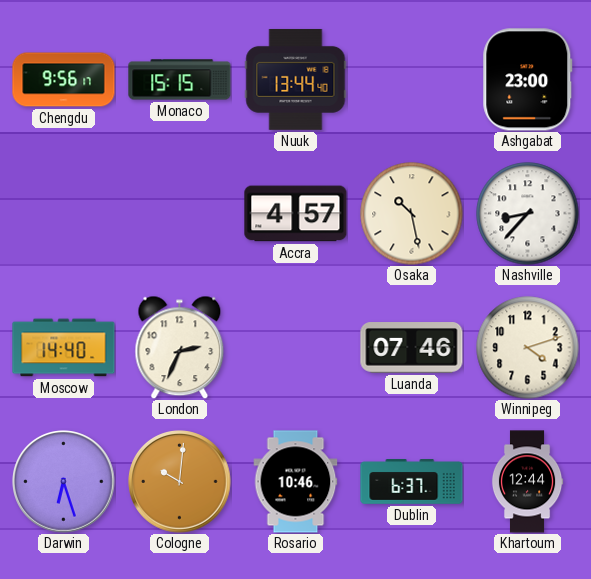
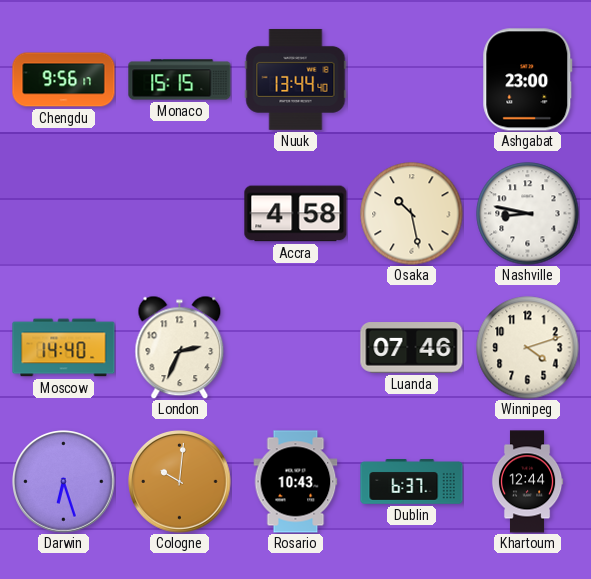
Accra: 4:57 -> 4:58 (296, 214)
Nashville: 8:37 -> 8:47 (528, 214)
Rosario: 10:46 -> 10:43 (296, 482)
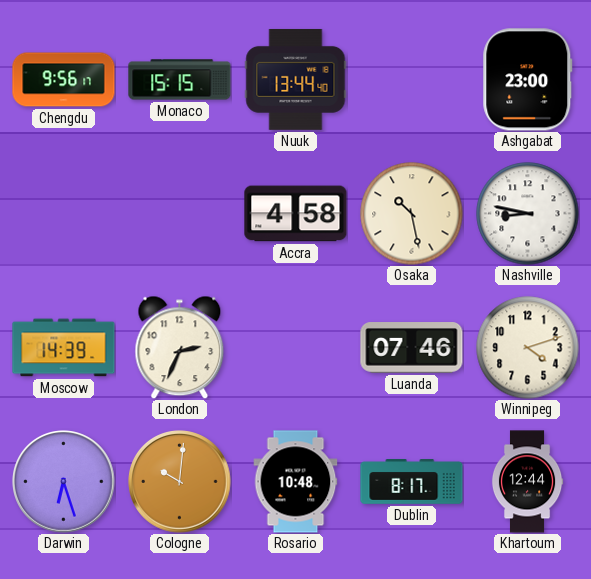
Moscow: 14:40 -> 14:39 (64, 348)
Rosario: 10:43 -> 10:48 (296, 482)
Dublin: 6:37 -> 8:17 (412, 482)
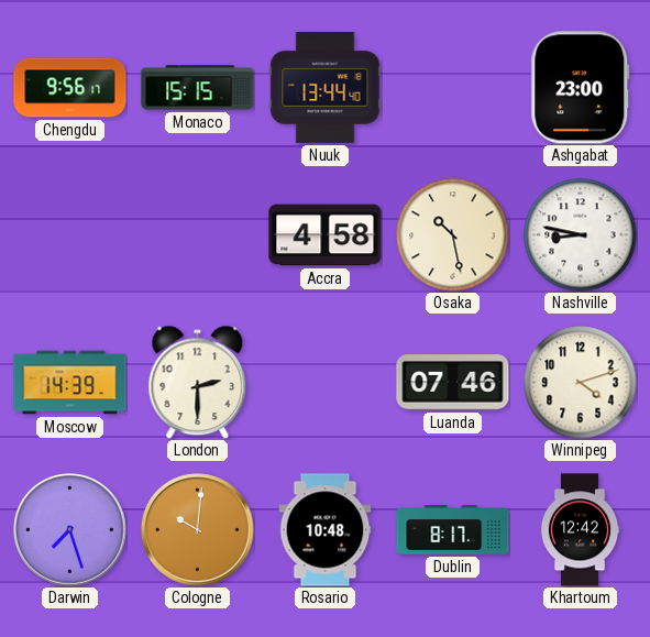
London: 2:34 -> 2:30 (198, 382)
Darwin: 6:27 -> 7:27 (70, 530)
Khartoum: 12:44 -> 12:42 (580, 530)
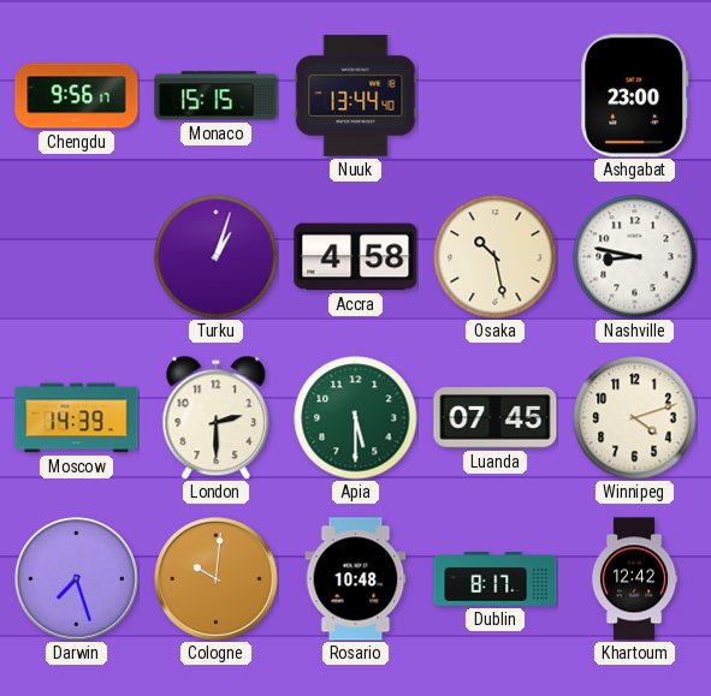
Turku: none -> 1:03 (217, 257)
Apia: none -> 5:30 (356, 418)
Luanda: 07:46 -> 07:45 (496, 418)
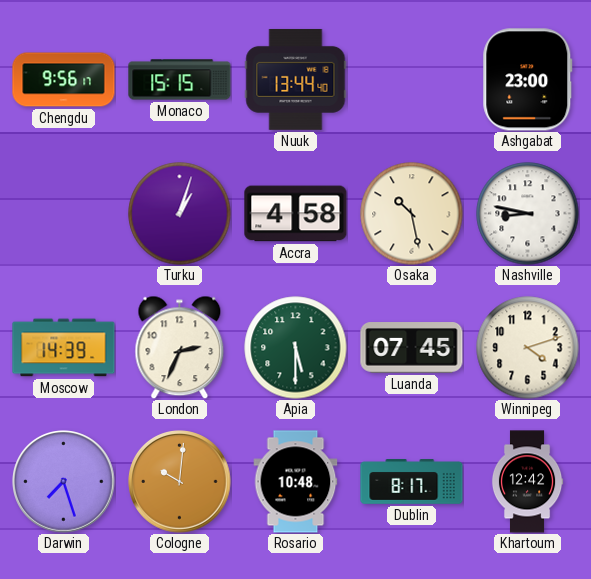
London: 2:30 -> 2:34 (180, 347)
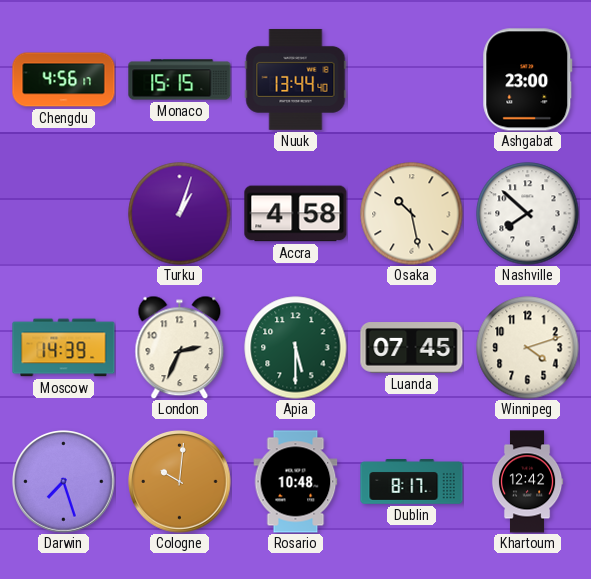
Chengdu: 9:56 -> 4:56 (64, 80)
Nashville: 8:47 -> 7:52 (528, 214)
